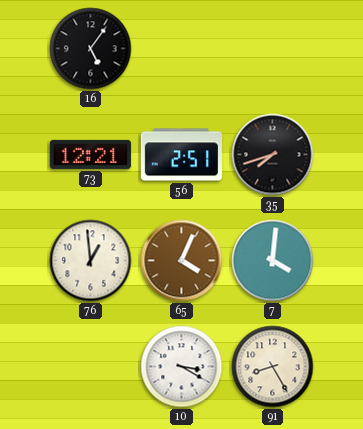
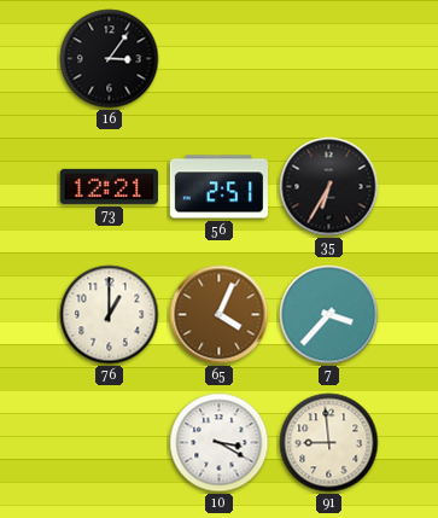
16: 5:06 -> 3:06 (110, 59)
35: 7:42 -> 6:35 (329, 187)
76: 12:59 -> 1:00 (110, 315)
7: 4:01 -> 3:37 (329, 315)
91: 8:25 -> 8:59 (329, 443)
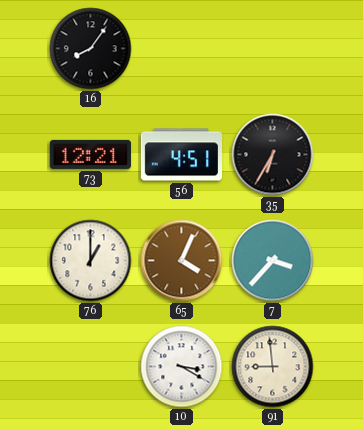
16: 3:06 -> 8:06 (91, 49)
56: 2:51 -> 4:51 (181, 155)
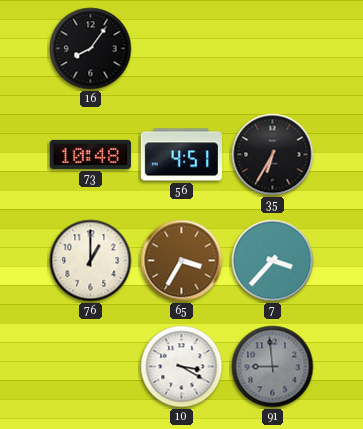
73: 12:21 -> 10:48 (90, 154)
65: 4:04 -> 3:35 (182, 261)
91 dial: cream -> grey (273, 367)
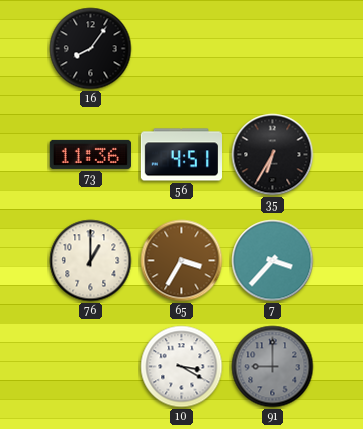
73: 10:48 -> 11:36 (90, 154)
91: 8:59 -> 9:00 (273, 367)
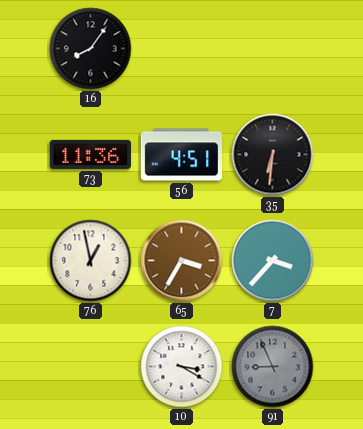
35: 6:35 -> 6:31 (273, 155)
76: 1:00 -> 12:58 (91, 261)
91: 9:00 -> 8:56 (273, 367)
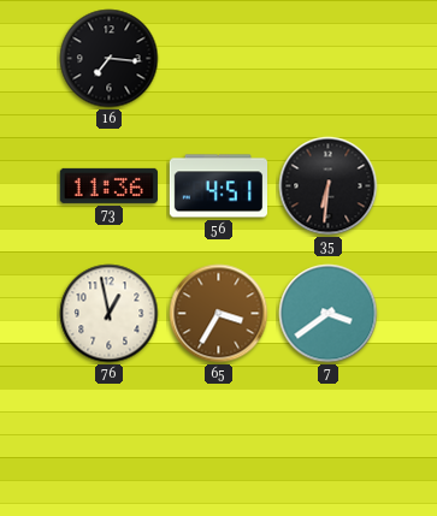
16: 8:06 -> 7:16 (110, 59)
7: 3:37 -> 3:39 (329, 314)
10: 3:20 -> none (182, 367)
91: 8:56 -> none (273, 367)
